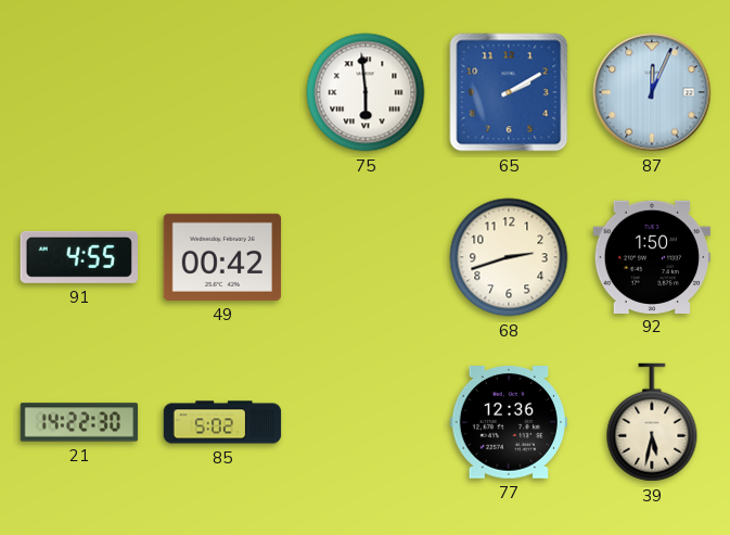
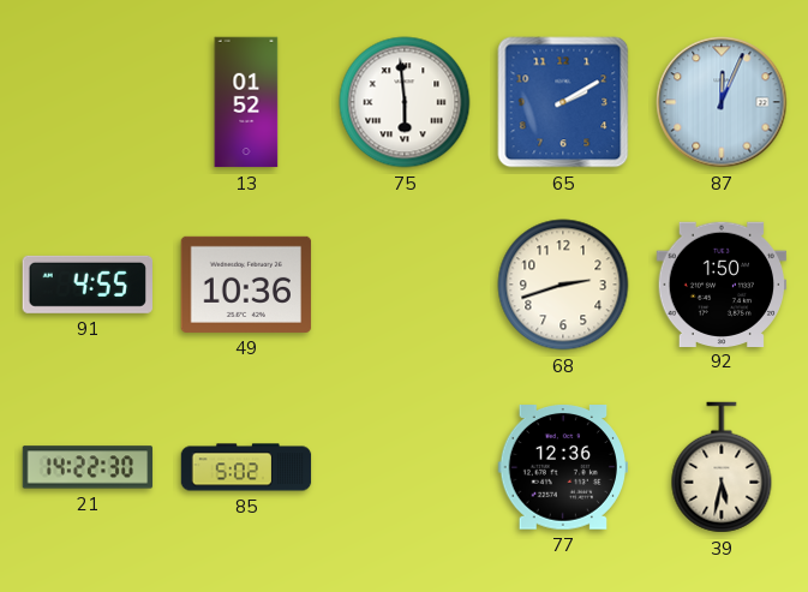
13: none -> 01:52 (246, 102)
49: 00:42 -> 10:36 (246, 285)
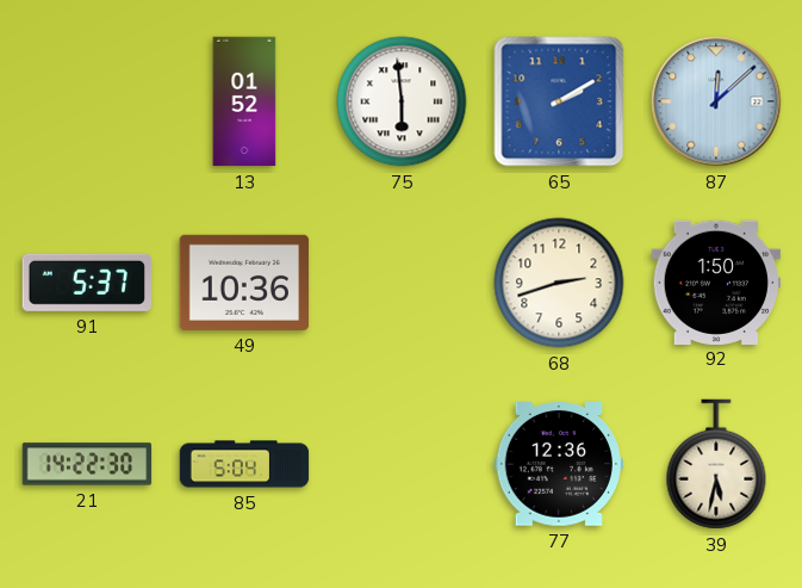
87: 12:04 -> 12:08 (716, 101)
91: 4:55 -> 5:37 (86, 283)
85: 5:02 -> 5:04 (244, 464)
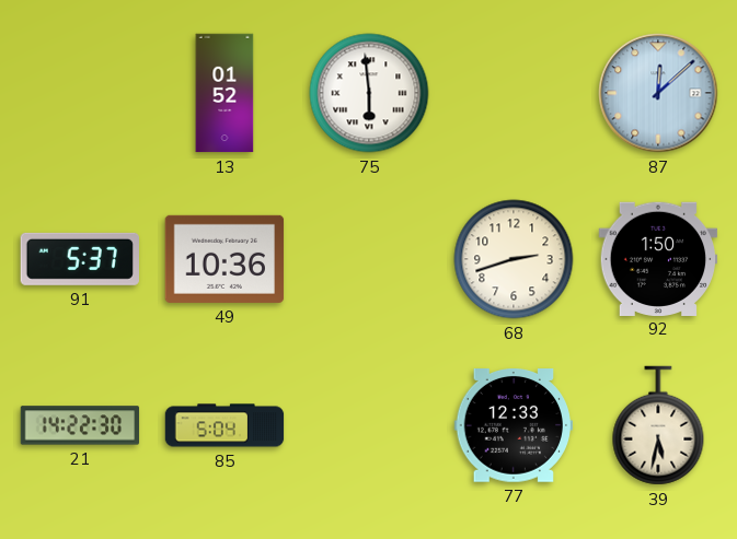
65: 2:10 -> none (559, 101)
77: 12:36 -> 12:33 (513, 426)
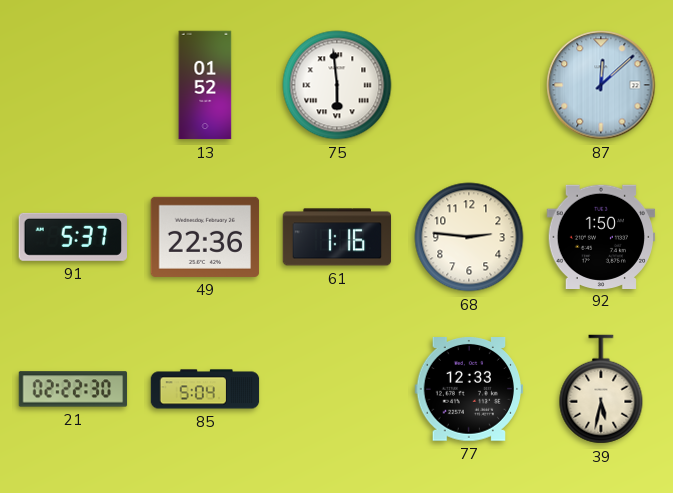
49: 10:36 -> 22:36 (205, 237)
61: none -> 1:16 (337, 237)
68: 2:42 -> 2:46 (469, 237)
21: 14:22 -> 02:22 (73, 389)
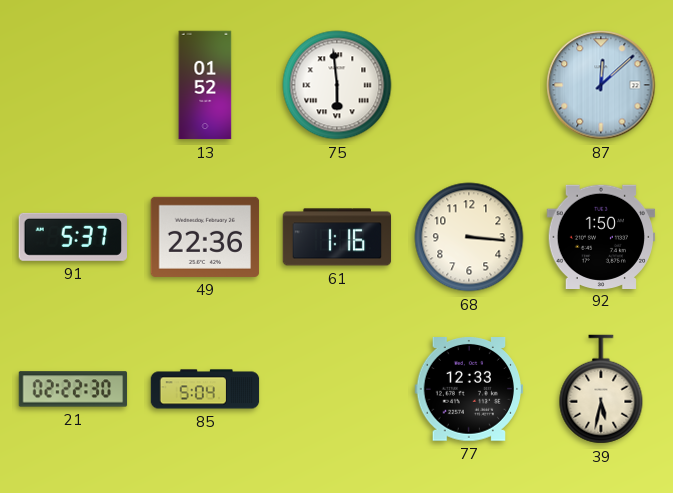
68: 2:46 -> 3:16 (469, 237)
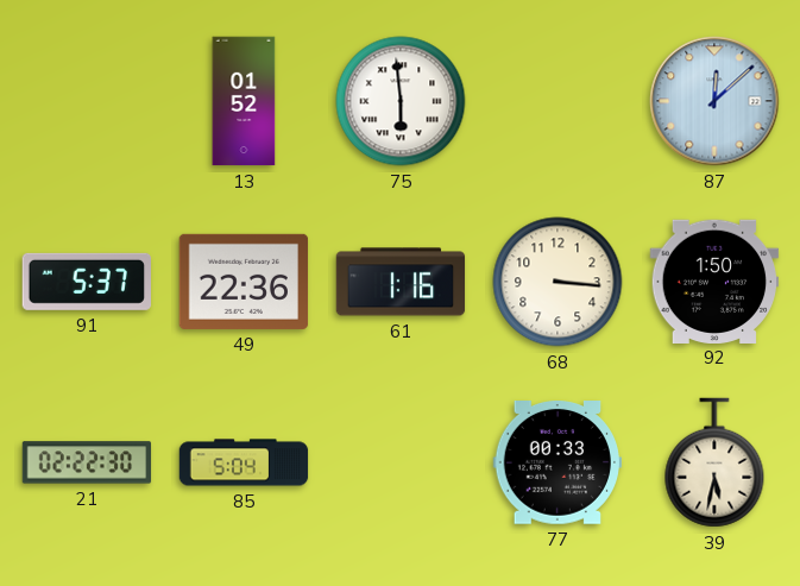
77: 12:33 -> 00:33 (556, 464)
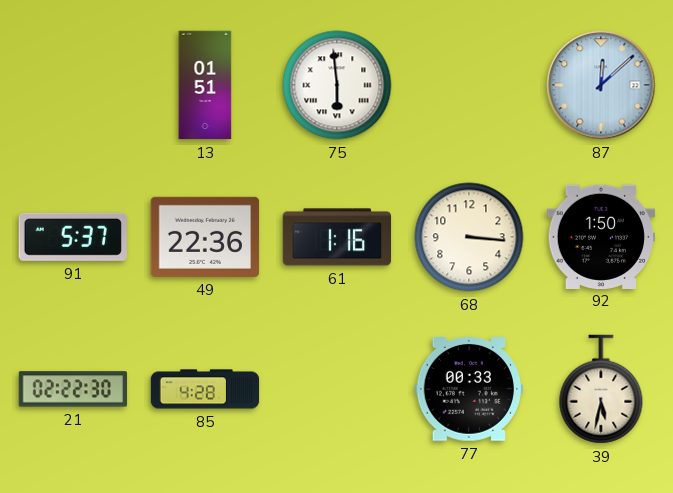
13: 01:52 -> 01:51 (205, 85)
85: 5:04 -> 4:28 (205, 389)
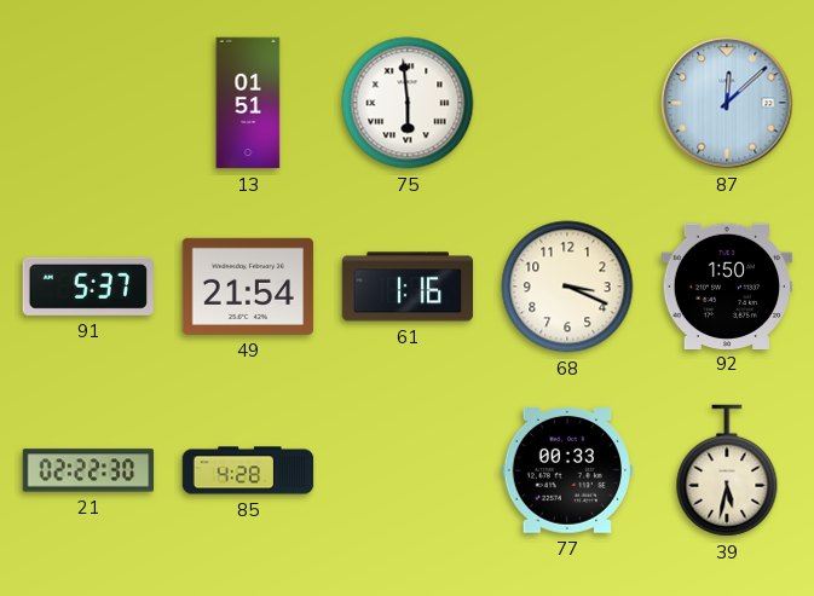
49: 22:36 -> 21:54 (248, 287)
68: 3:16 -> 3:19 (567, 287)
